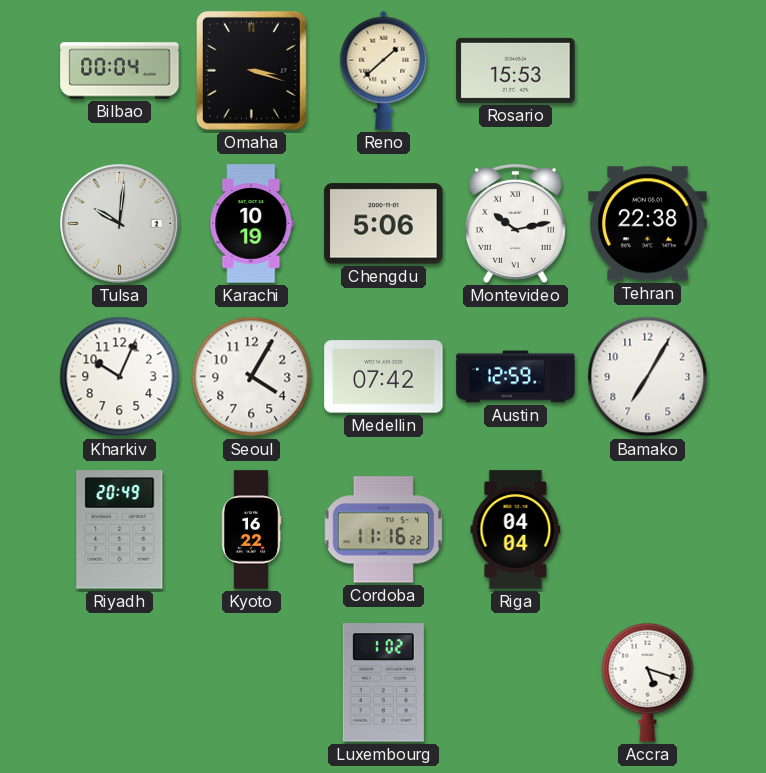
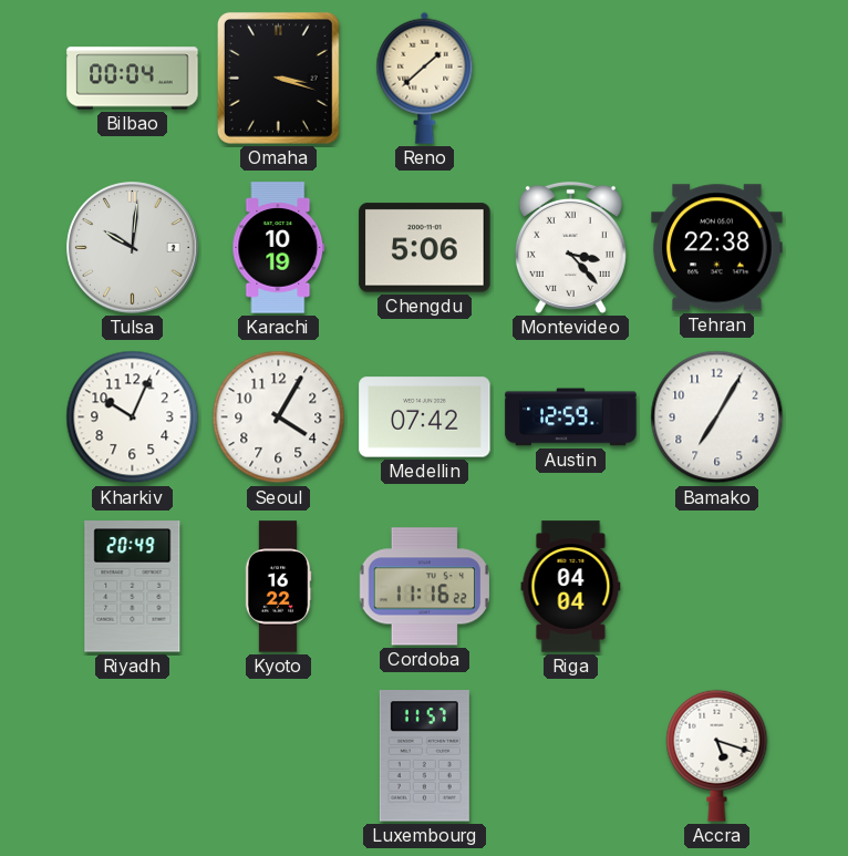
Rosario: 15:53 -> none (516, 70)
Montevideo: 10:13 -> 3:23 (570, 247)
Luxembourg: 1:02 -> 11:57 (424, 756)
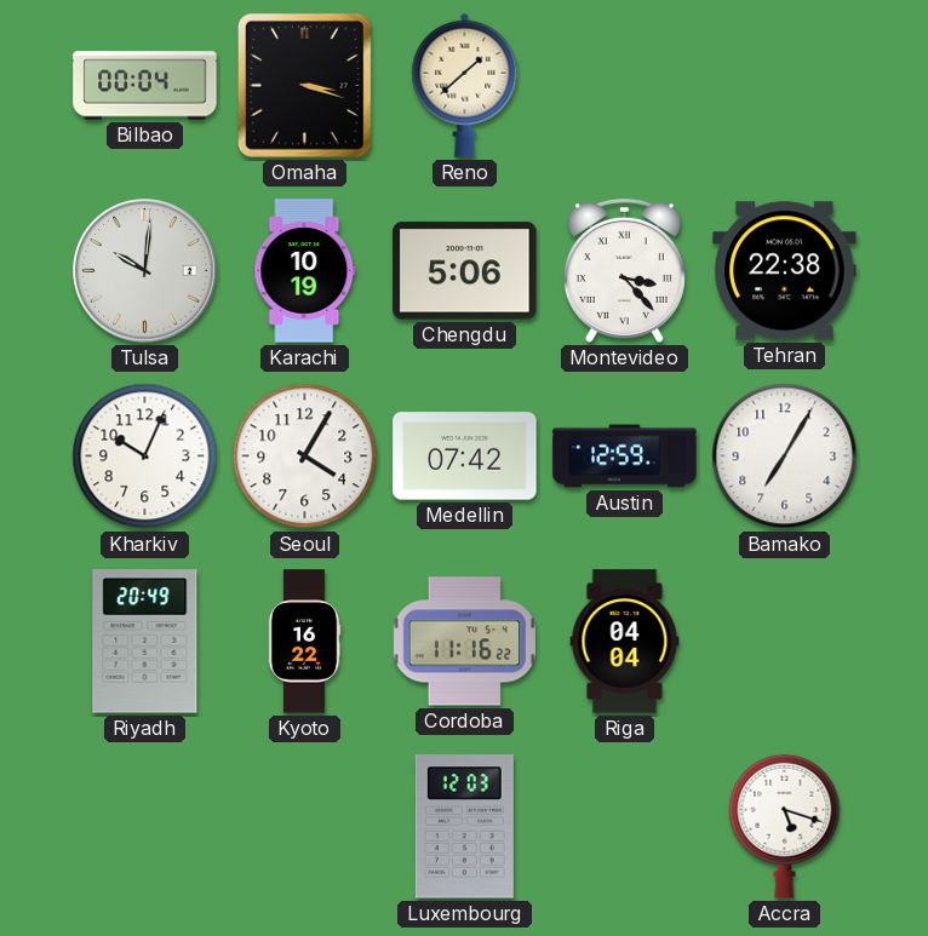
Luxembourg: 11:57 -> 12:03 (464, 827)
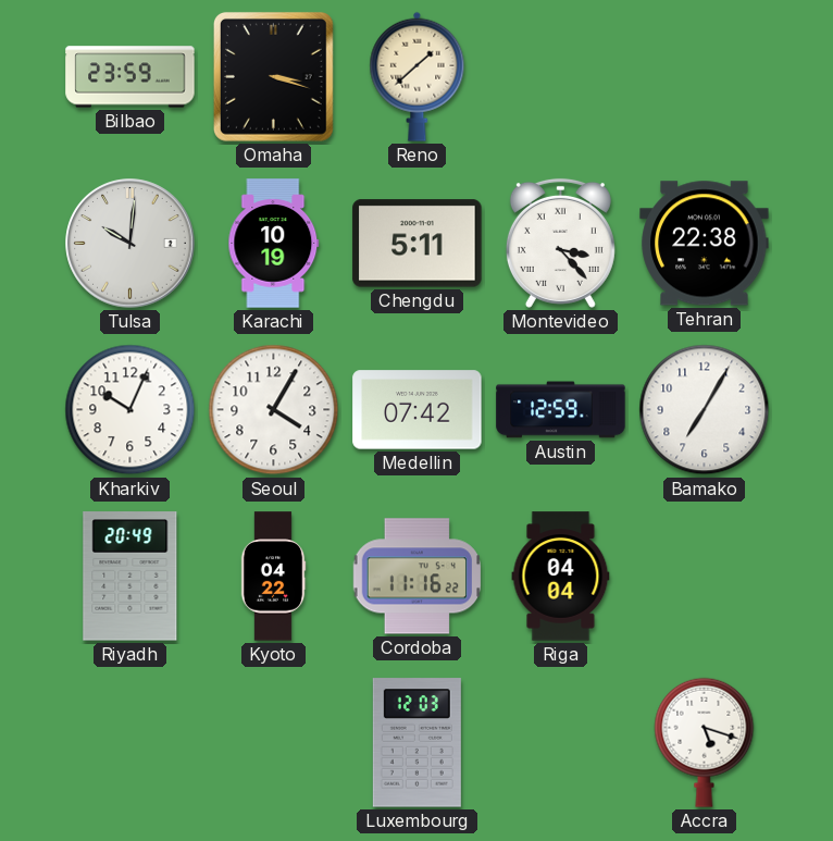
Bilbao: 00:04 -> 23:59 (130, 77)
Chengdu: 5:06 -> 5:11 (418, 244)
Kyoto: 16:22 -> 04:22 (273, 577)
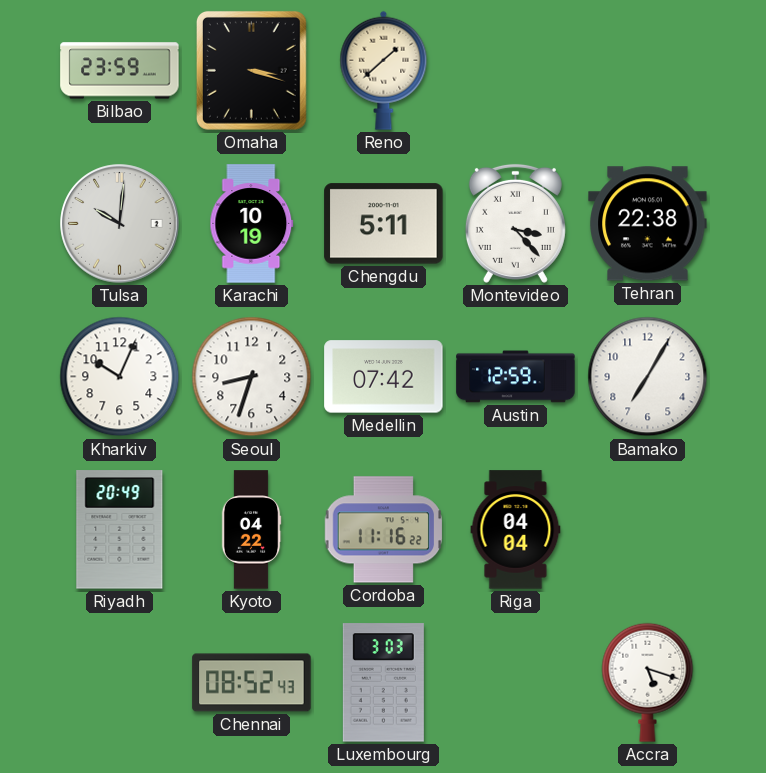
Seoul: 4:05 -> 8:33 (252, 377)
Chennai: none -> 08:52 (252, 683)
Luxembourg: 12:03 -> 3:03 (383, 683)
